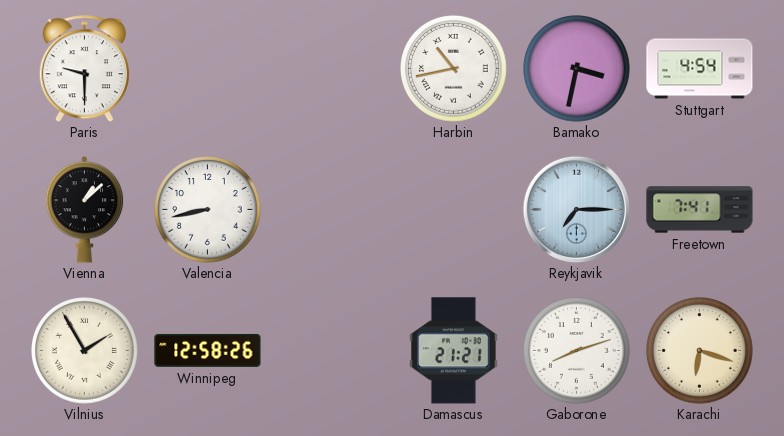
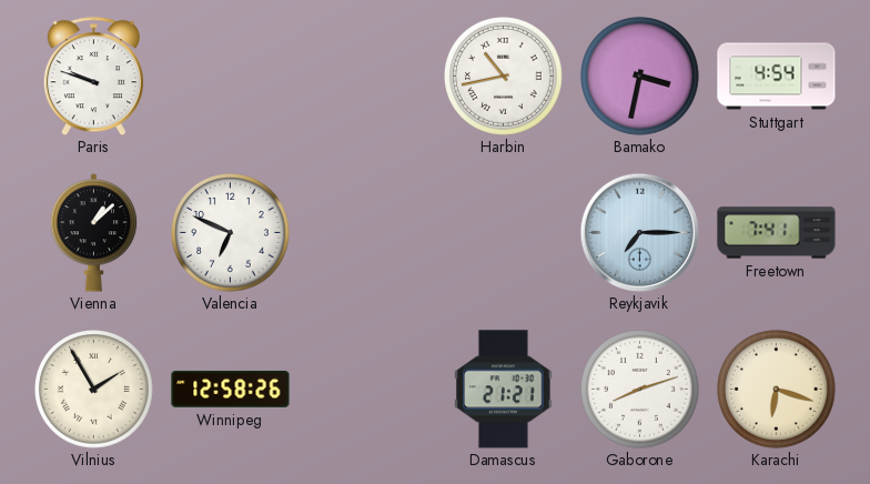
Paris: 9:30 -> 9:48 (93, 77)
Valencia: 8:43 -> 6:49 (231, 233)
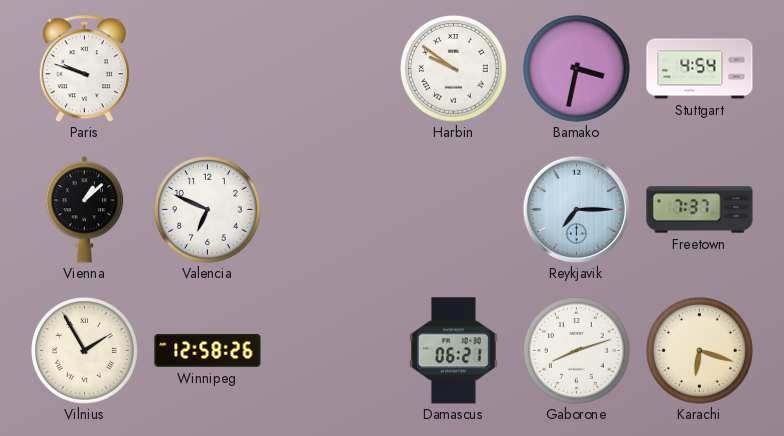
Harbin: 10:43 -> 9:51 (454, 69)
Freetown: 7:41 -> 7:37 (700, 210)
Damascus: 21:21 -> 06:21 (454, 351)
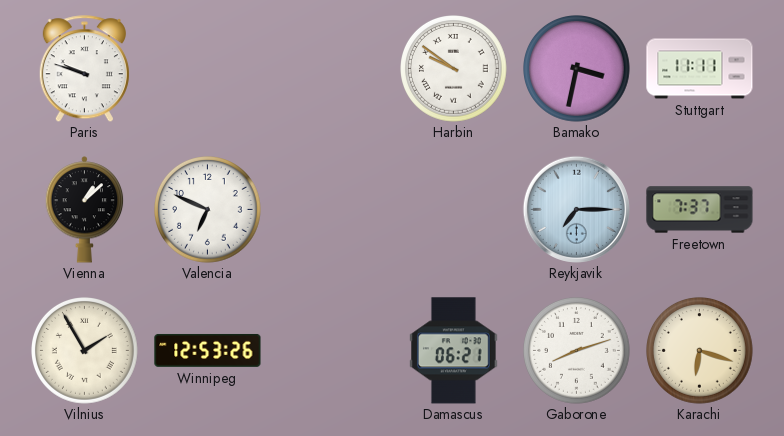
Stuttgart: 4:54 -> 11:11 (700, 69)
Winnipeg: 12:58 -> 12:53 (208, 350)
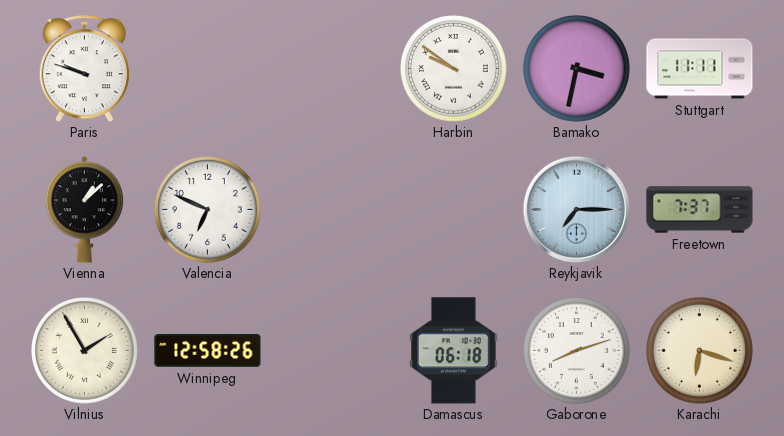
Winnipeg: 12:53 -> 12:58 (208, 350)
Damascus: 06:21 -> 06:18 (454, 351)
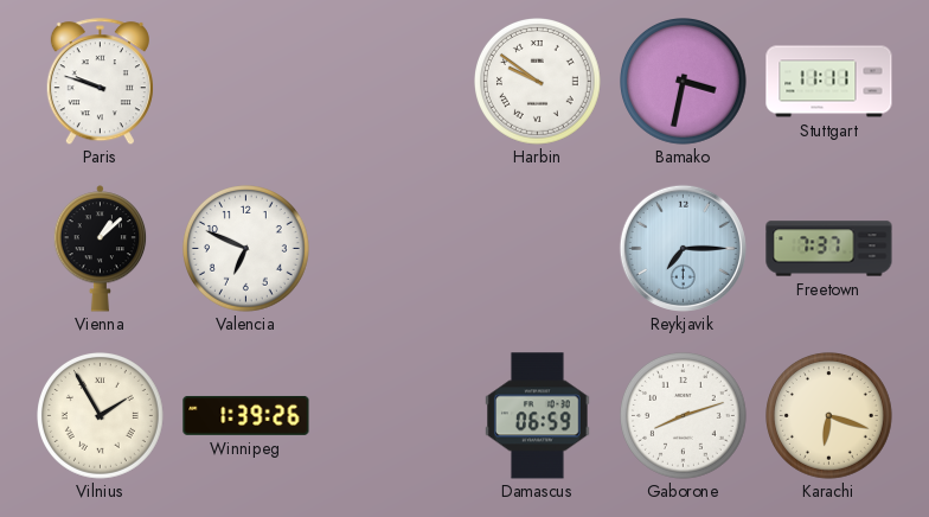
Winnipeg: 12:58 -> 1:39 (246, 415)
Damascus: 06:18 -> 06:59 (538, 416)
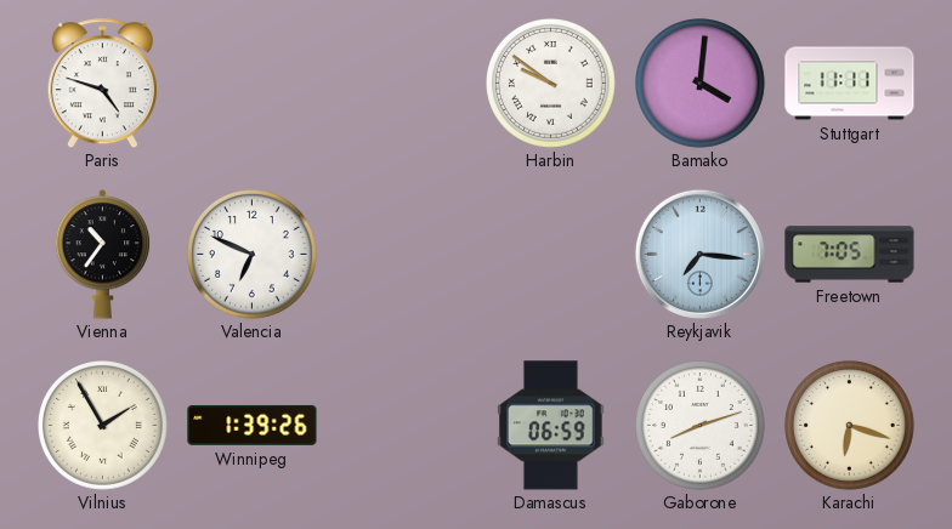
Paris: 9:48 -> 4:48 (102, 84)
Bamako: 3:32 -> 4:01 (701, 84)
Vienna: 1:08 -> 10:36 (103, 255)
Reykjavik: 7:15 -> 7:16 (699, 254)
Freetown: 7:37 -> 7:05 (850, 255)
